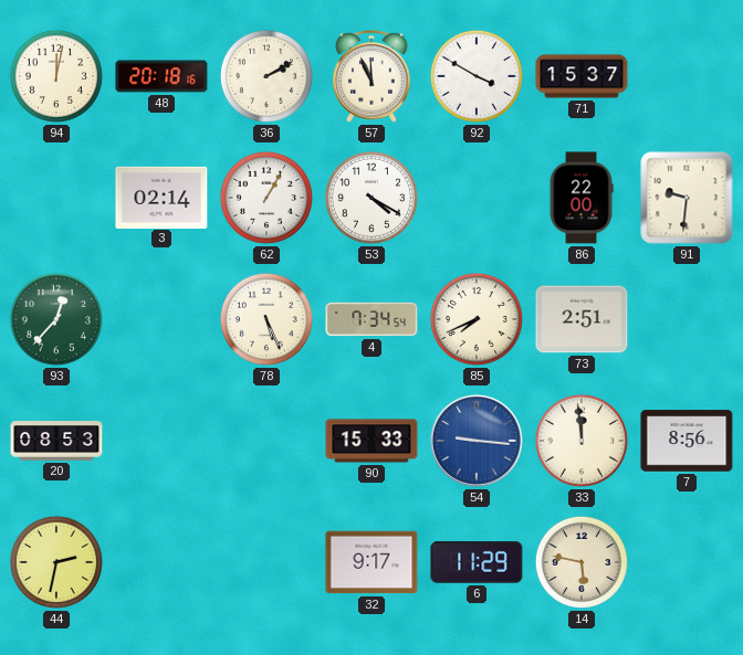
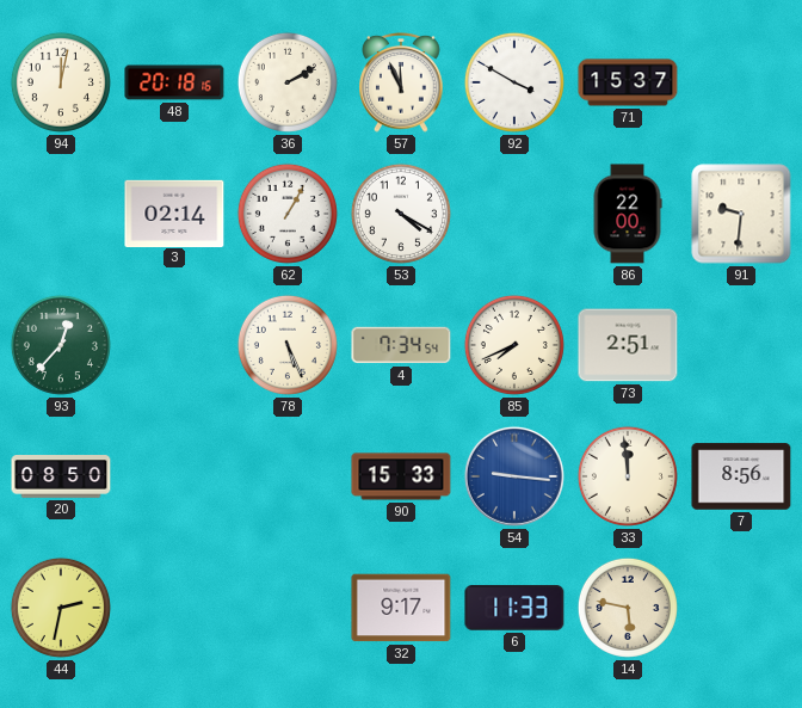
20: 08:53 -> 08:50 (61, 476)
6: 11:29 -> 11:33 (514, 608)
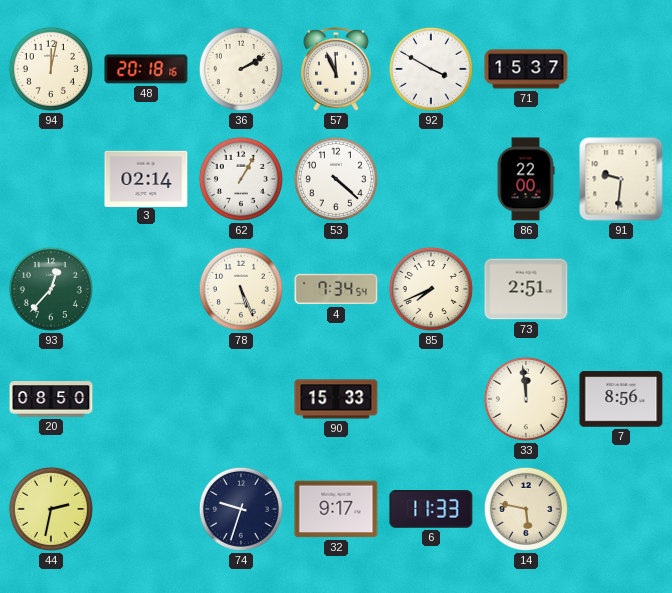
53: 4:20 -> 4:22 (336, 179)
54: 9:16 -> none (514, 476)
74: none -> 9:33 (241, 509)
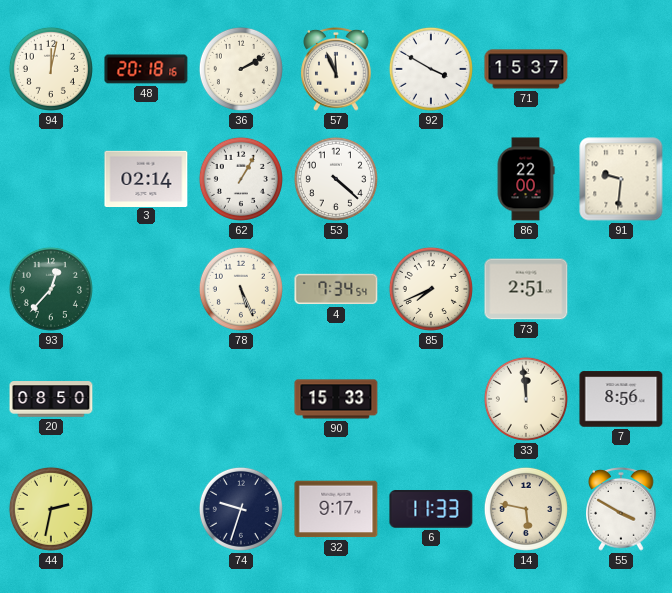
55: none -> 3:50 (621, 510)
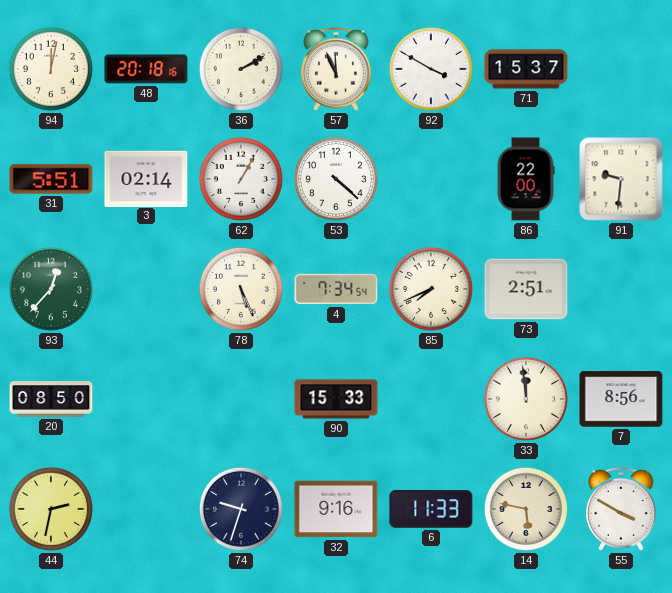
31: none -> 5:51 (51, 179)
32: 9:17 -> 9:16 (336, 509)
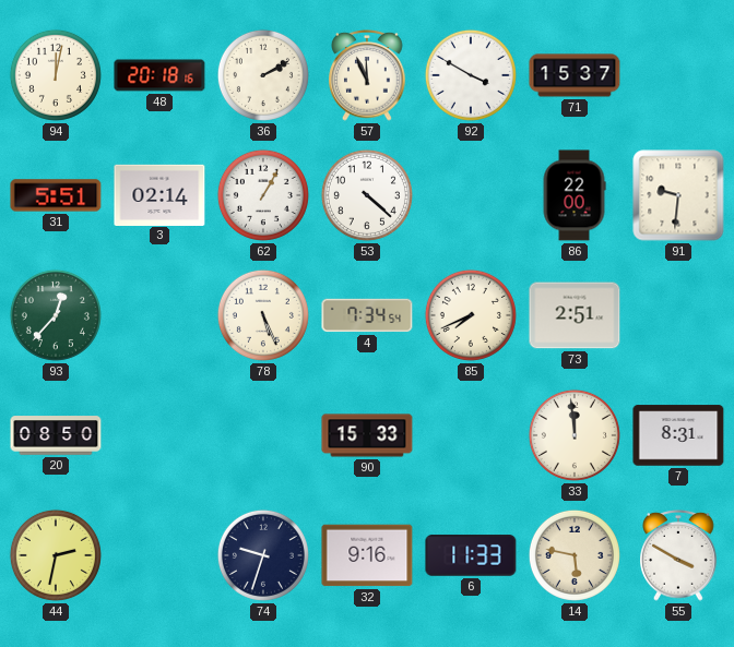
7: 8:56 -> 8:31 (678, 435)
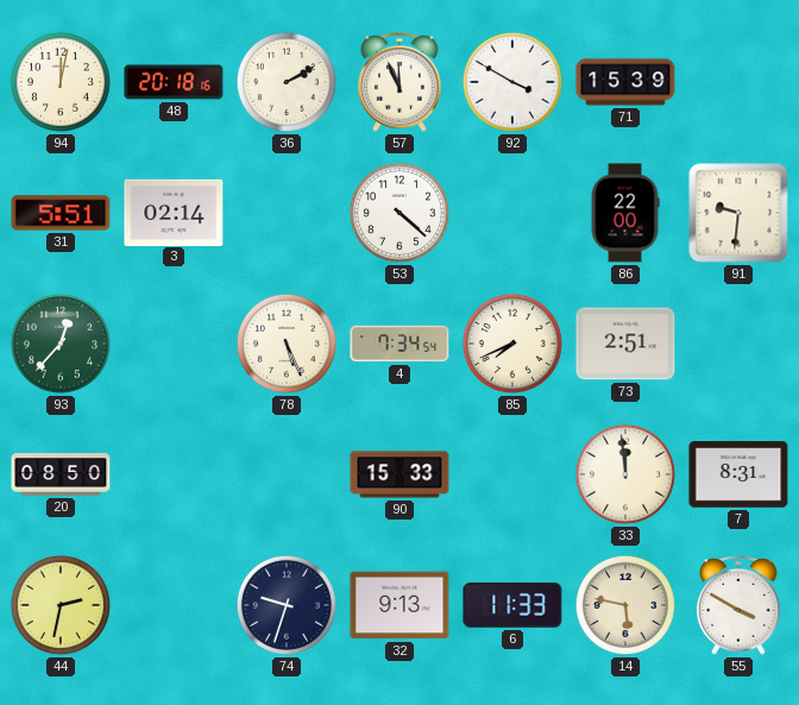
71: 15:37 -> 15:39 (625, 82)
62: 1:05 -> none (263, 195)
32: 9:16 -> 9:13 (400, 605)
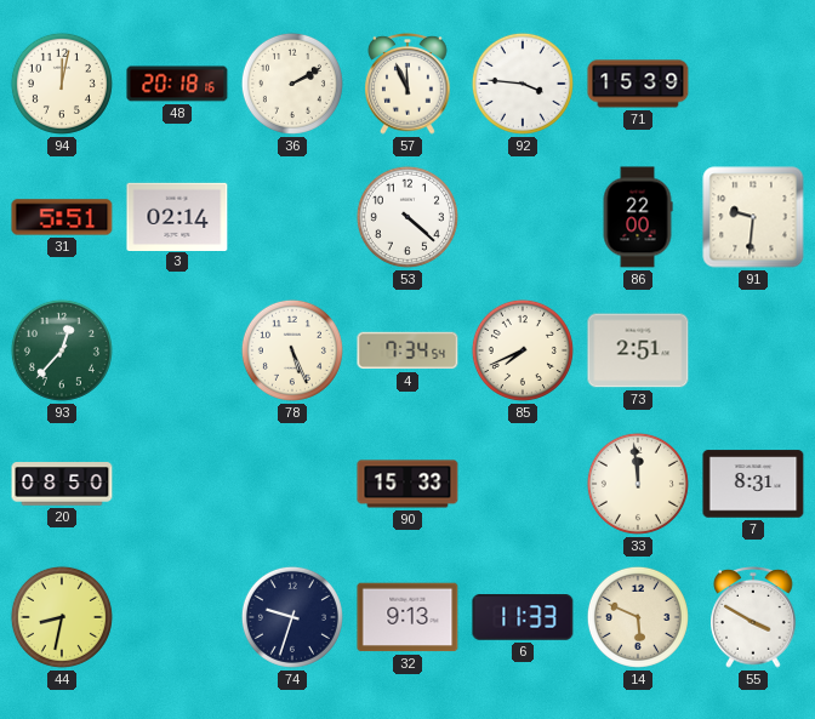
92: 3:50 -> 3:46 (523, 84)
44: 2:32 -> 8:32 (62, 617)
14: 5:47 -> 5:49 (638, 617)
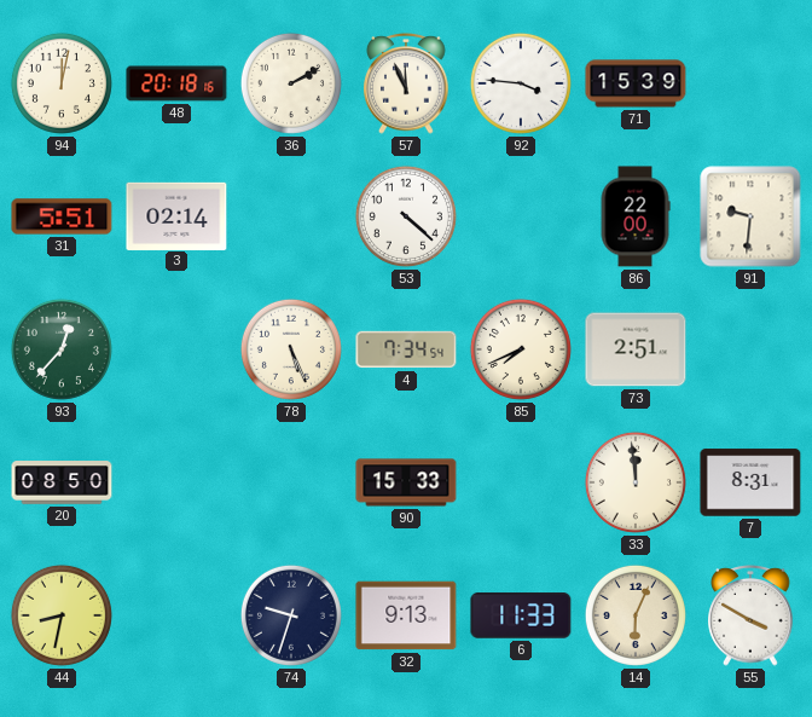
14: 5:49 -> 6:04 (636, 615)
